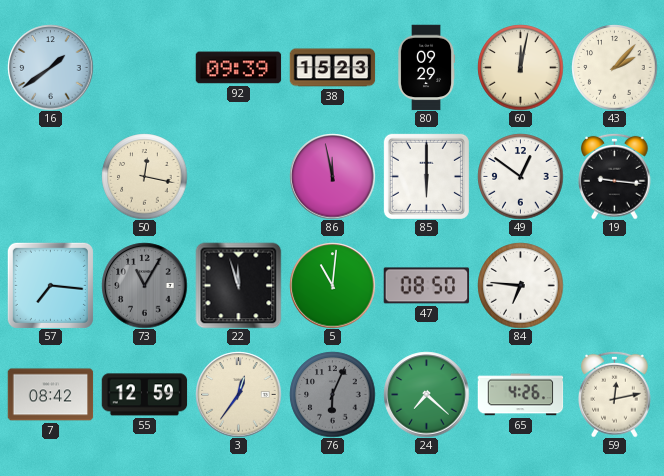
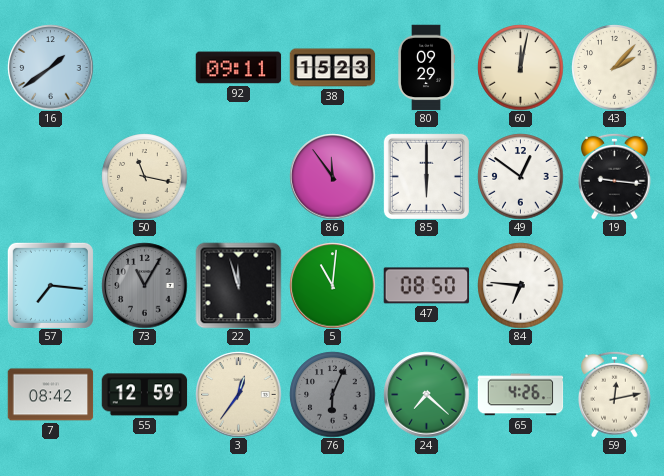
92: 09:39 -> 09:11 (238, 68)
50: 12:17 -> 11:17 (144, 176)
86: 11:58 -> 11:54 (332, 176)
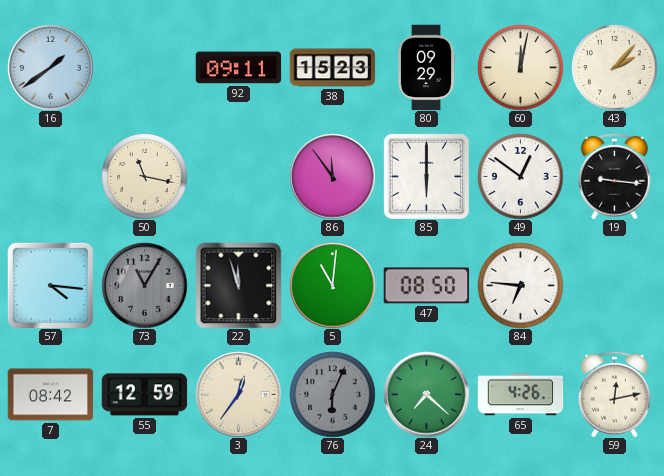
57: 7:16 -> 4:16 (50, 285)
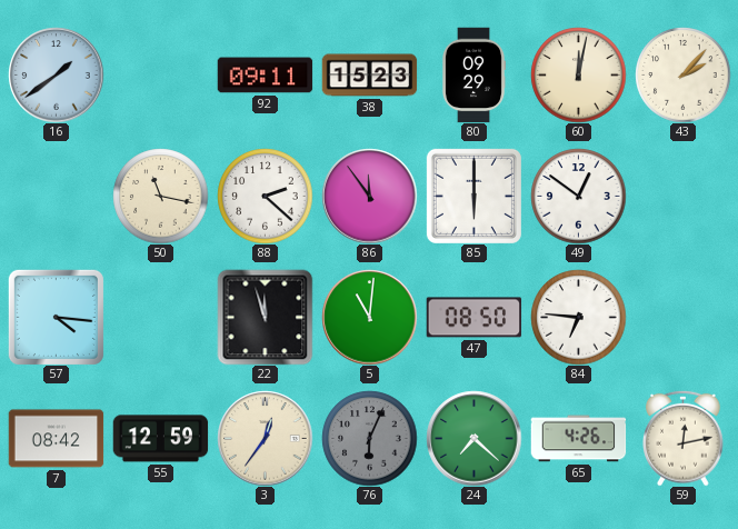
88: none -> 2:22 (265, 196)
19: 9:16 -> none (615, 176)
73: 11:05 -> none (144, 285)
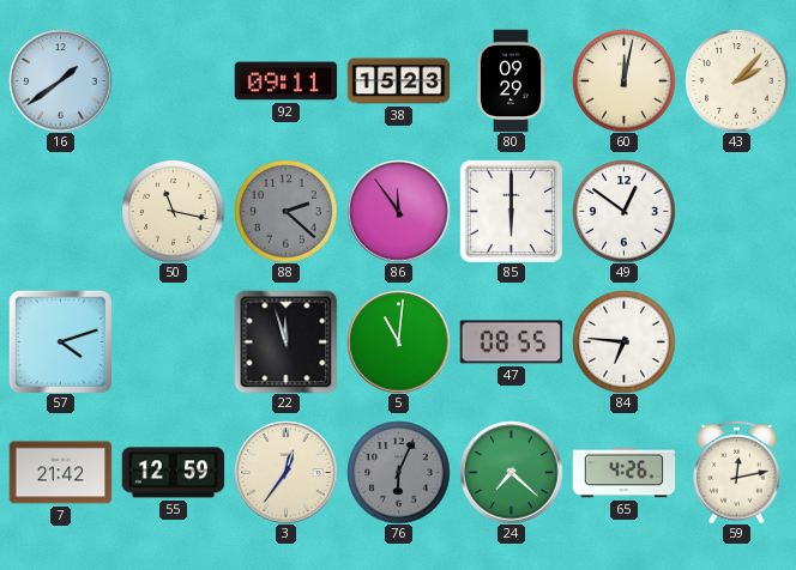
88 dial: white -> grey (285, 211)
57: 4:16 -> 4:12 (60, 341)
47: 08:50 -> 08:55 (511, 342)
7: 08:42 -> 21:42 (60, 473)
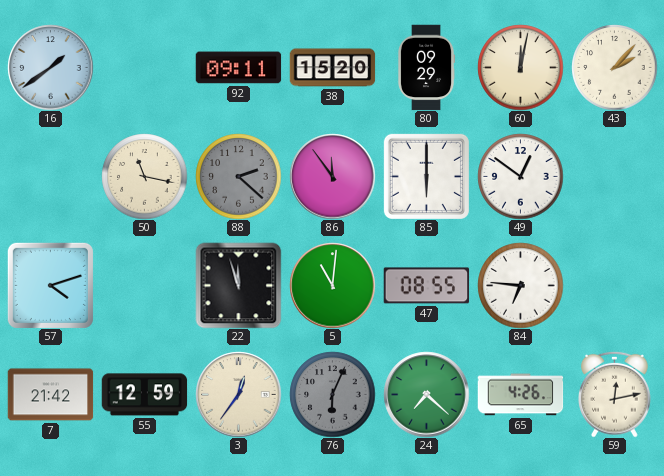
38: 15:23 -> 15:20 (332, 68)
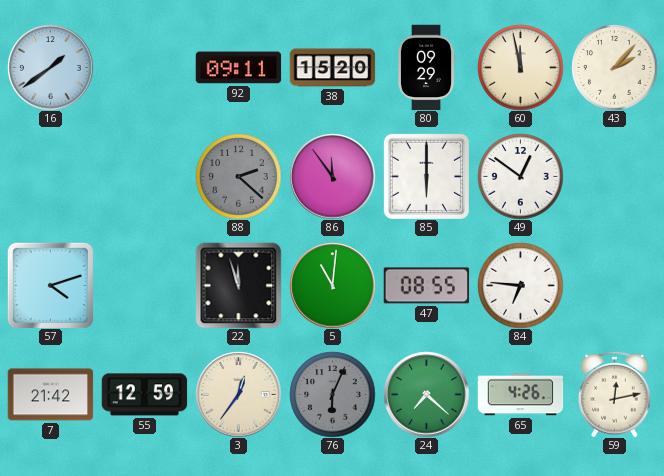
60: 12:02 -> 11:58 (520, 67)
50: 11:17 -> none (144, 176)
